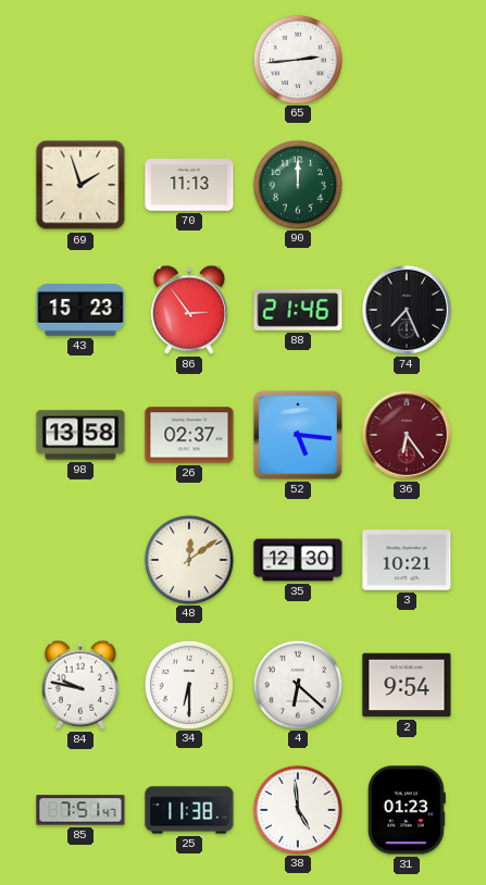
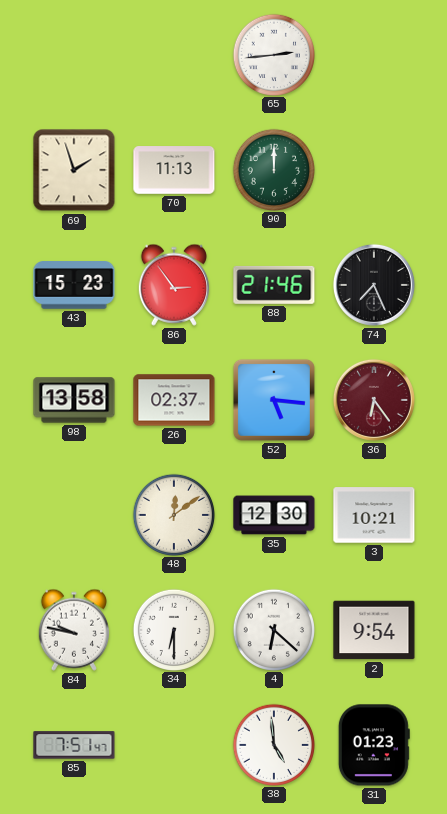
25: 11:38 -> none (189, 810)
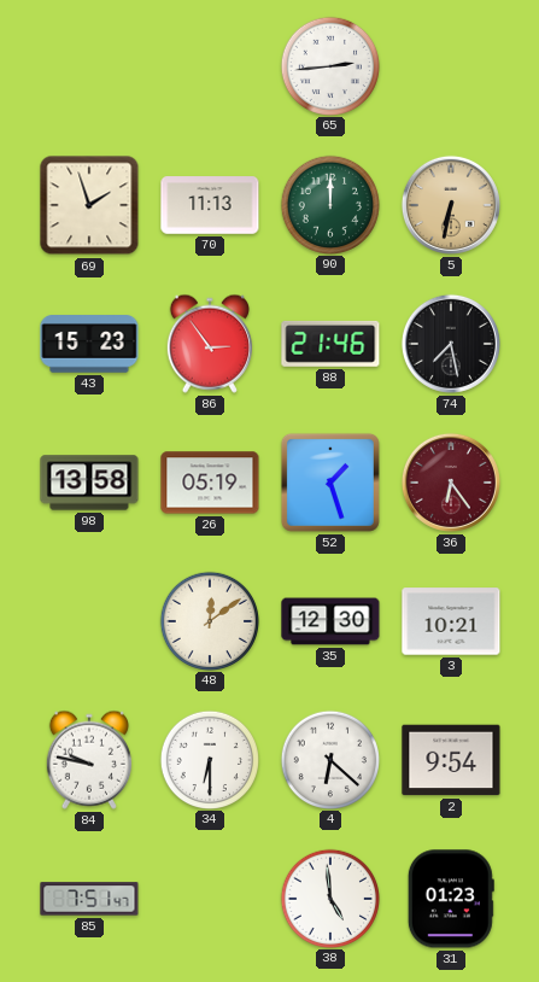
5: none -> 6:32 (451, 205)
74: 7:26 -> 7:28 (451, 344)
26: 02:37 -> 05:19 (210, 483)
52: 5:16 -> 1:27 (330, 483)
